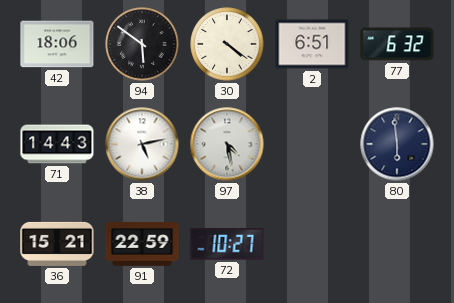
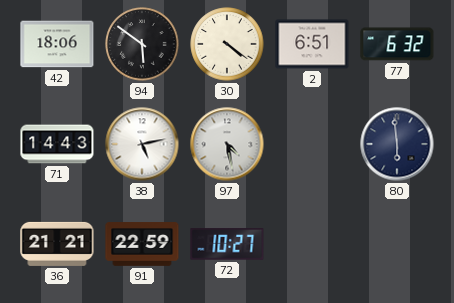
36: 15:21 -> 21:21 (57, 244)
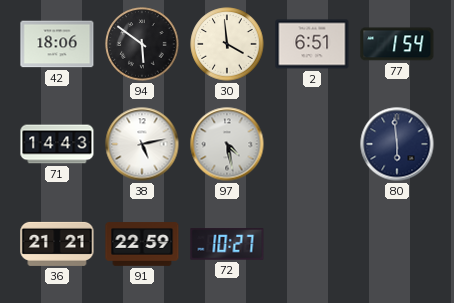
30: 4:21 -> 3:59 (227, 44)
77: 6:32 -> 1:54 (397, 44)
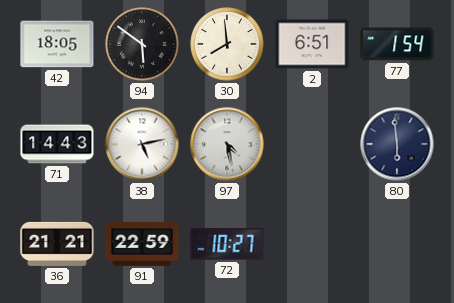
42: 18:06 -> 18:05 (57, 44)
30: 3:59 -> 7:59 (227, 44)
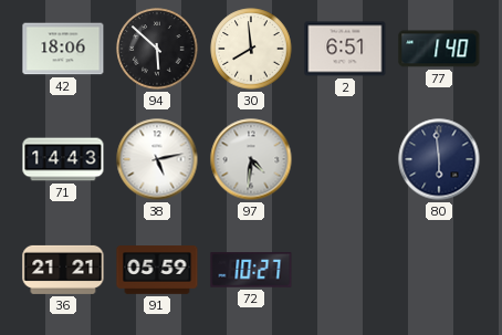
42: 18:05 -> 18:06 (63, 49)
94: 5:51 -> 5:52 (157, 49)
77: 1:54 -> 1:40 (439, 49)
97: 4:28 -> 4:31 (251, 159)
91: 22:59 -> 05:59 (157, 270)
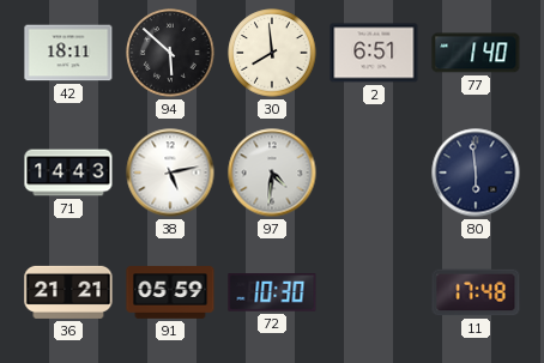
42: 18:06 -> 18:11 (68, 53)
72: 10:27 -> 10:30 (272, 292)
11: none -> 17:48 (476, 292)
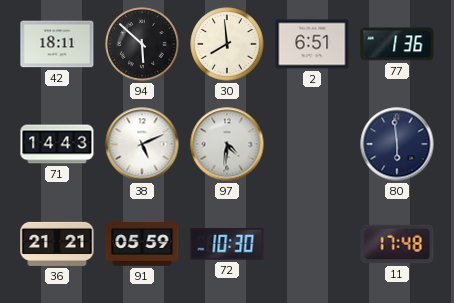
77: 1:40 -> 1:36 (397, 44)
38: 5:13 -> 5:11 (142, 144)
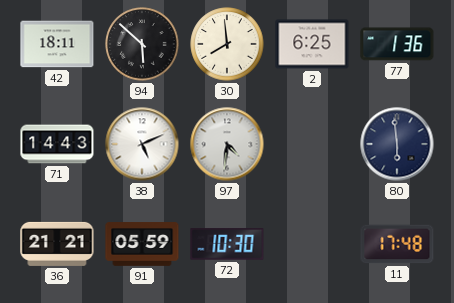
2: 6:51 -> 6:25 (312, 44)
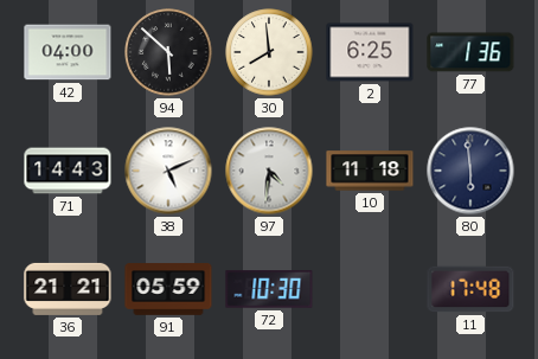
42: 18:11 -> 04:00 (68, 52)
10: none -> 11:18 (370, 171)
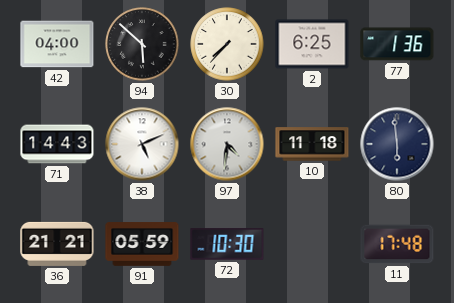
30: 7:59 -> 7:37 (227, 44)
